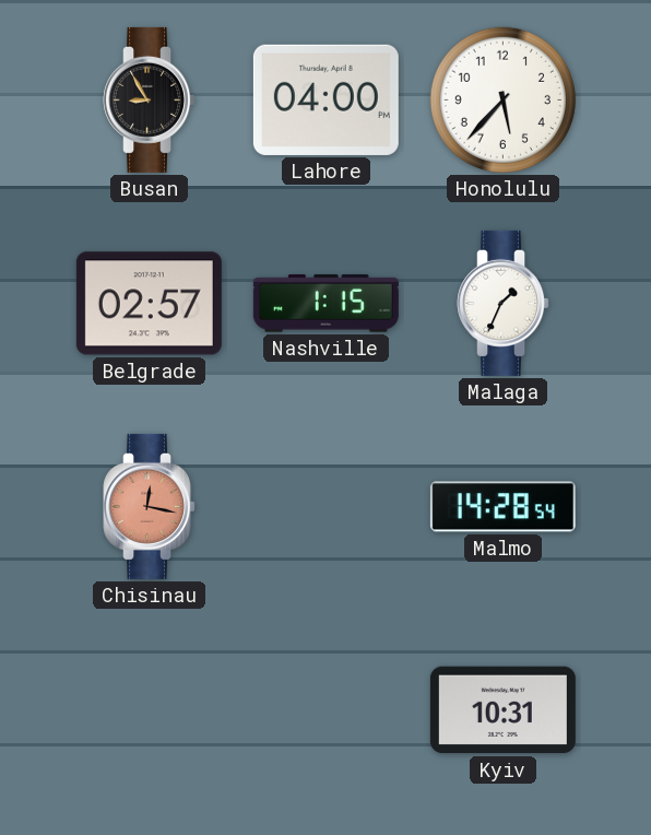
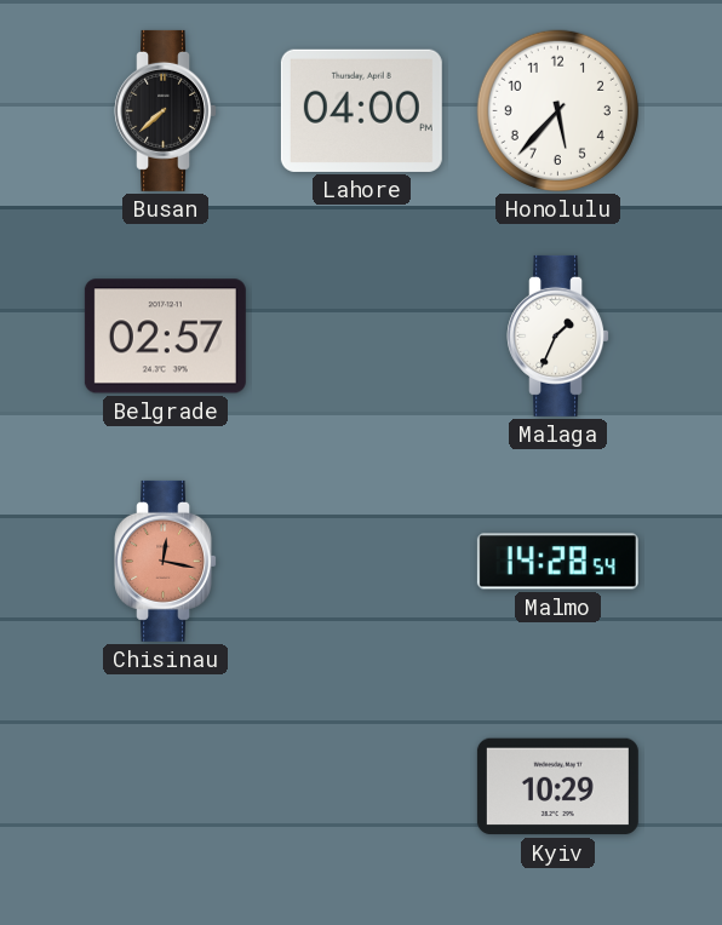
Busan: 8:55 -> 7:38 (166, 110)
Nashville: 1:15 -> none (325, 304)
Kyiv: 10:31 -> 10:29 (557, 787)
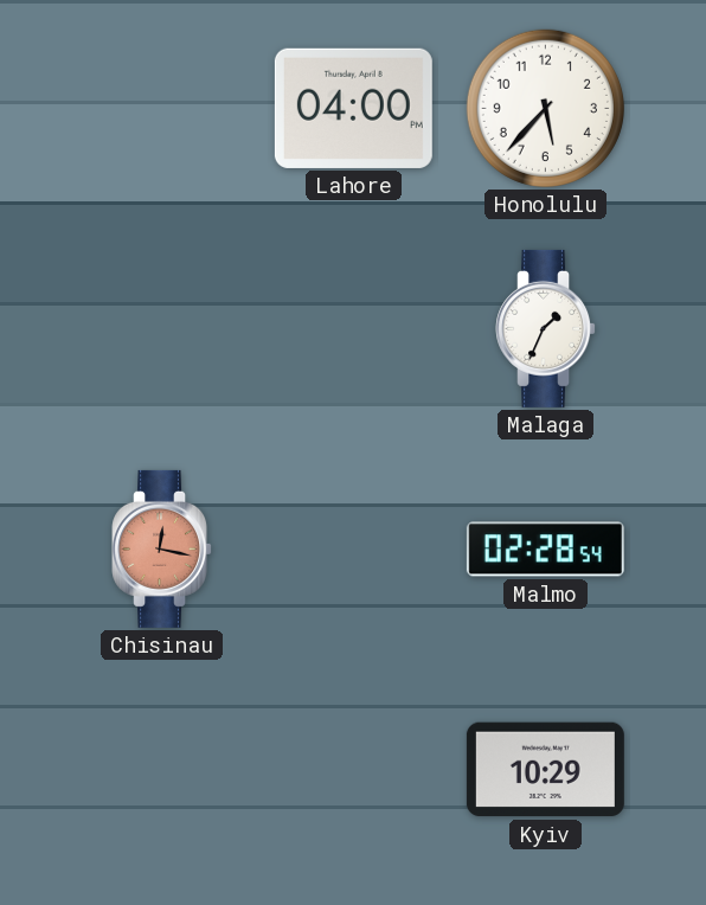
Busan: 7:38 -> none (166, 110)
Belgrade: 02:57 -> none (165, 337)
Malmo: 14:28 -> 02:28 (545, 550)
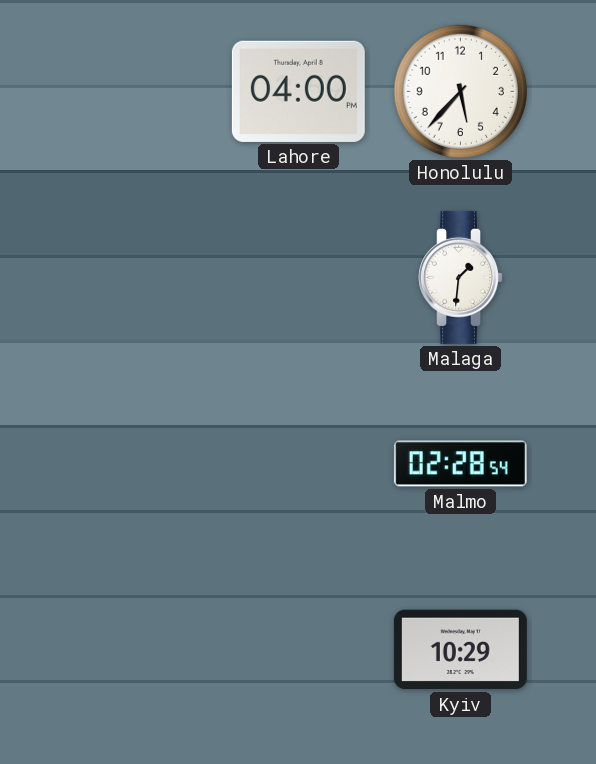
Malaga: 1:34 -> 1:31 (461, 277)
Chisinau: 12:17 -> none (162, 548)
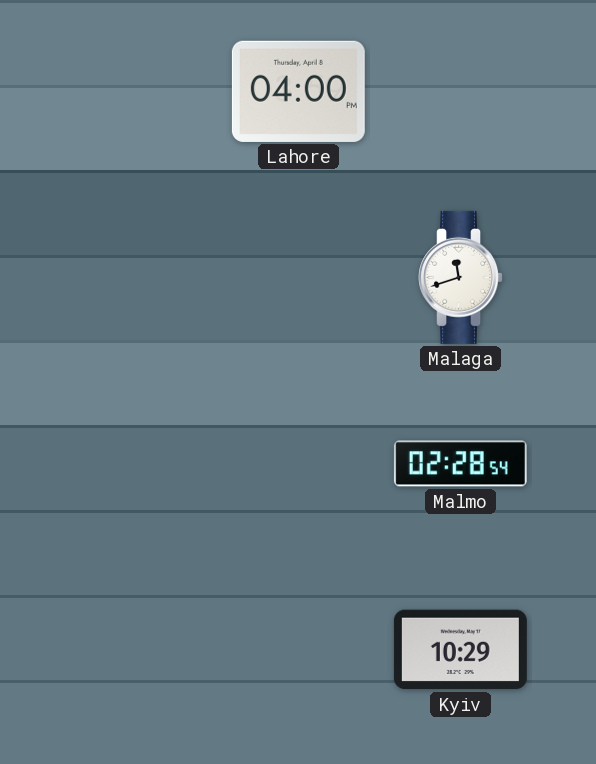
Honolulu: 5:37 -> none (460, 91)
Malaga: 1:31 -> 11:42 (461, 277)
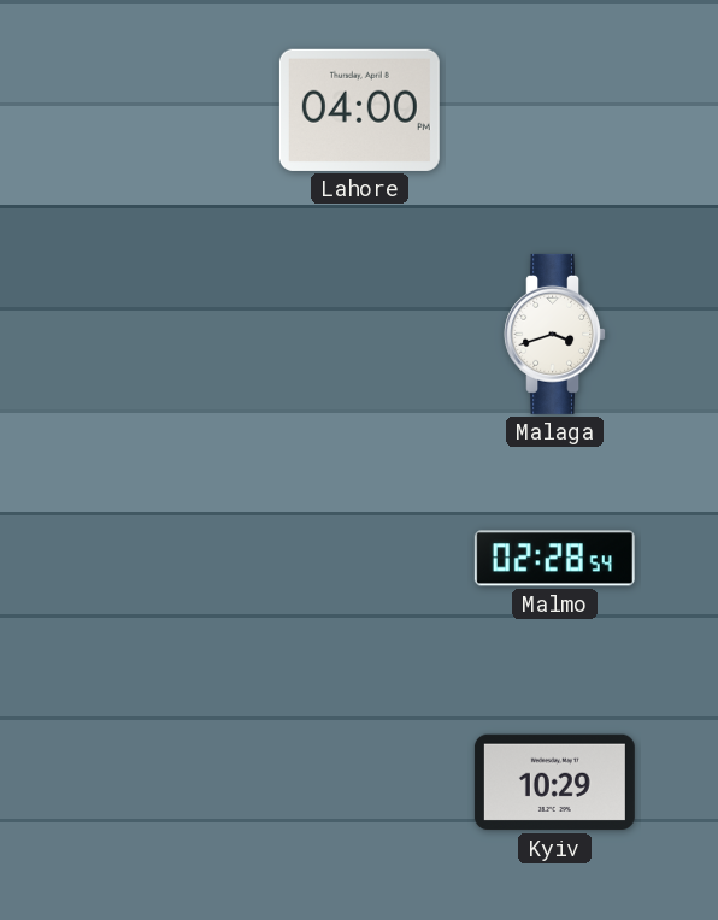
Malaga: 11:42 -> 3:42 (555, 334)
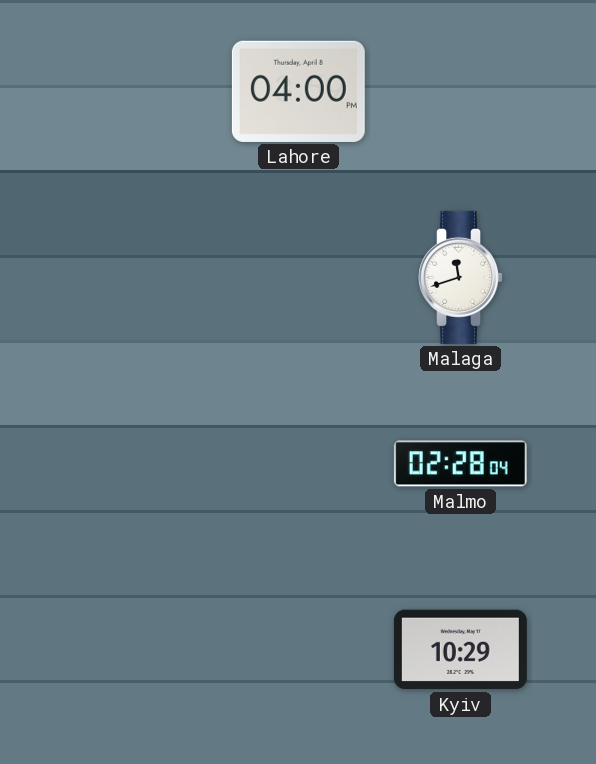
Malaga: 3:42 -> 11:42 (461, 277)
Malmo: 02:28:54 -> 02:28:04 (460, 464)
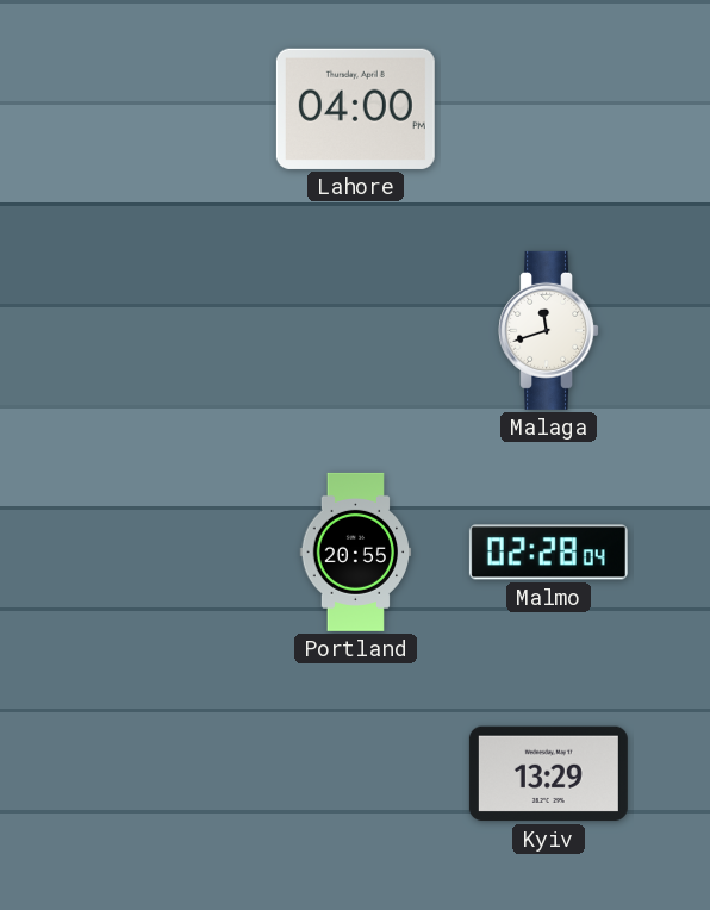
Portland: none -> 20:55 (356, 551)
Kyiv: 10:29 -> 13:29 (548, 774)
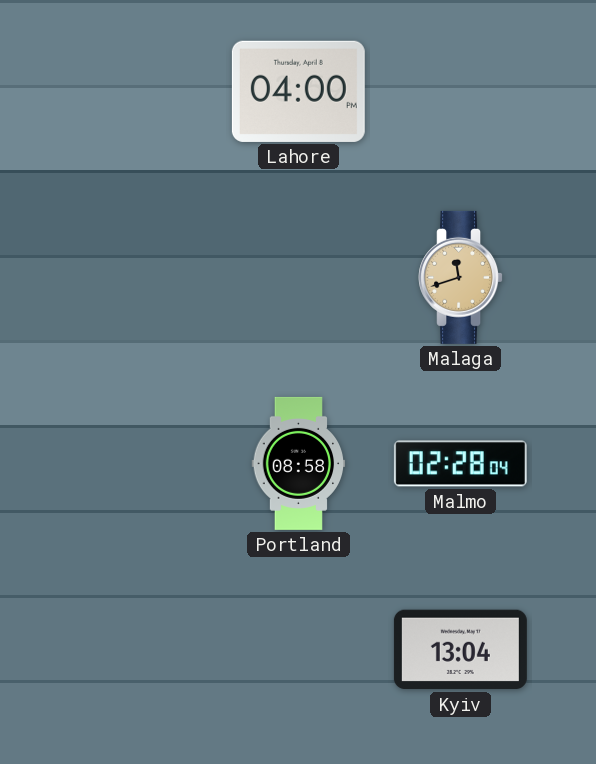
Malaga dial: white -> champagne (461, 277)
Portland: 20:55 -> 08:58 (299, 463)
Kyiv: 13:29 -> 13:04 (460, 650)
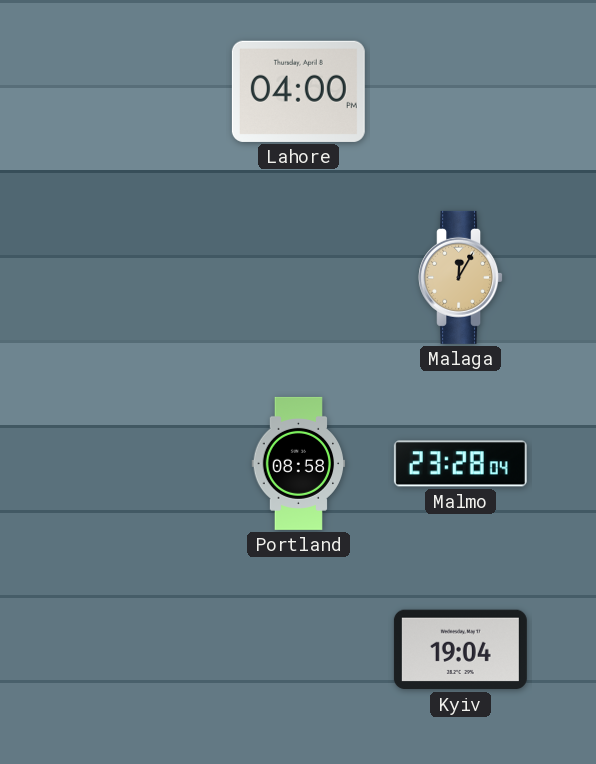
Malaga: 11:42 -> 12:05 (461, 277)
Malmo: 02:28 -> 23:28 (460, 464)
Kyiv: 13:04 -> 19:04 (460, 650)
